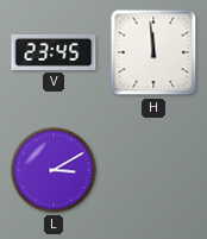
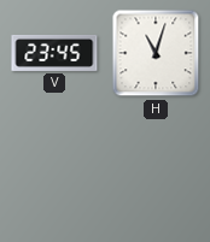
H: 11:59 -> 11:03 (156, 53)
L: 3:10 -> none (54, 170)
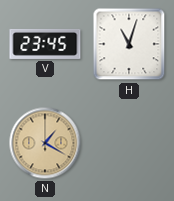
N: none -> 1:20 (45, 143)
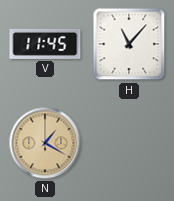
V: 23:45 -> 11:45 (45, 44)
H: 11:03 -> 11:07 (129, 44)
